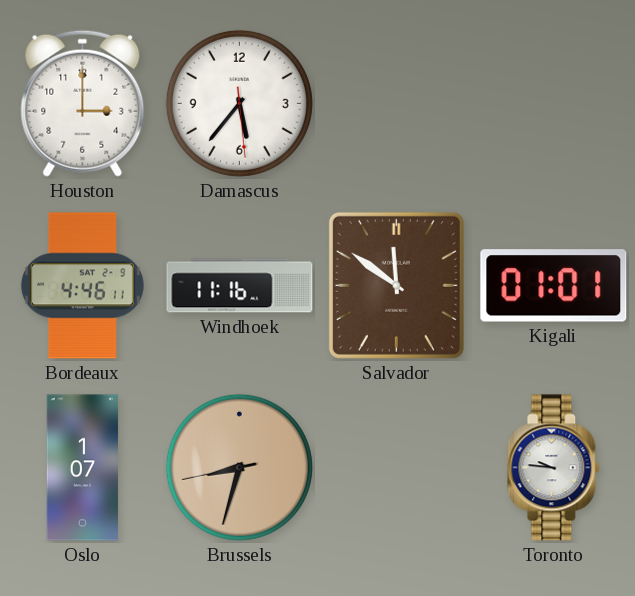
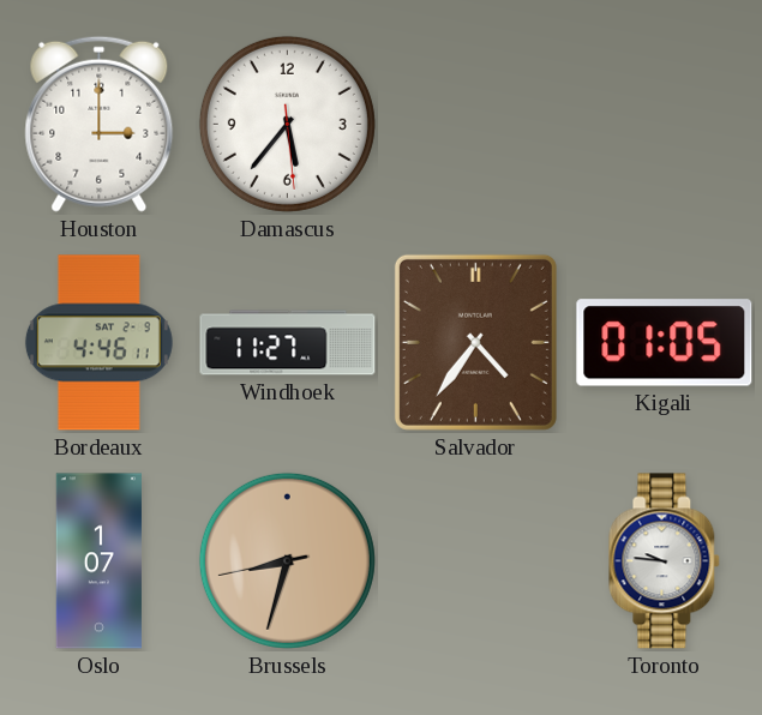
Windhoek: 11:16 -> 11:27 (288, 343)
Salvador: 11:51 -> 4:36 (475, 342)
Kigali: 01:01 -> 01:05 (665, 343)
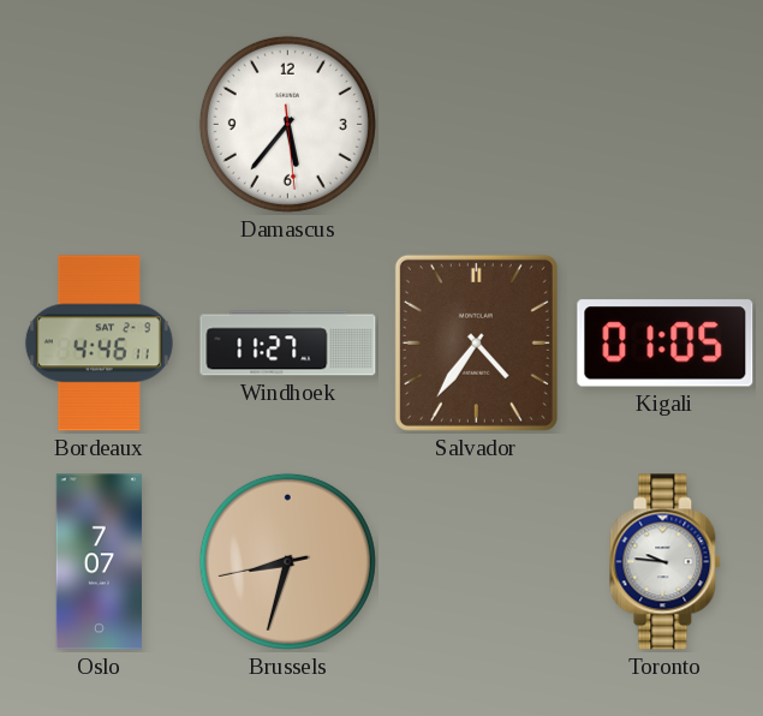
Houston: 3:00 -> none (100, 124)
Oslo: 1:07 -> 7:07 (99, 562)
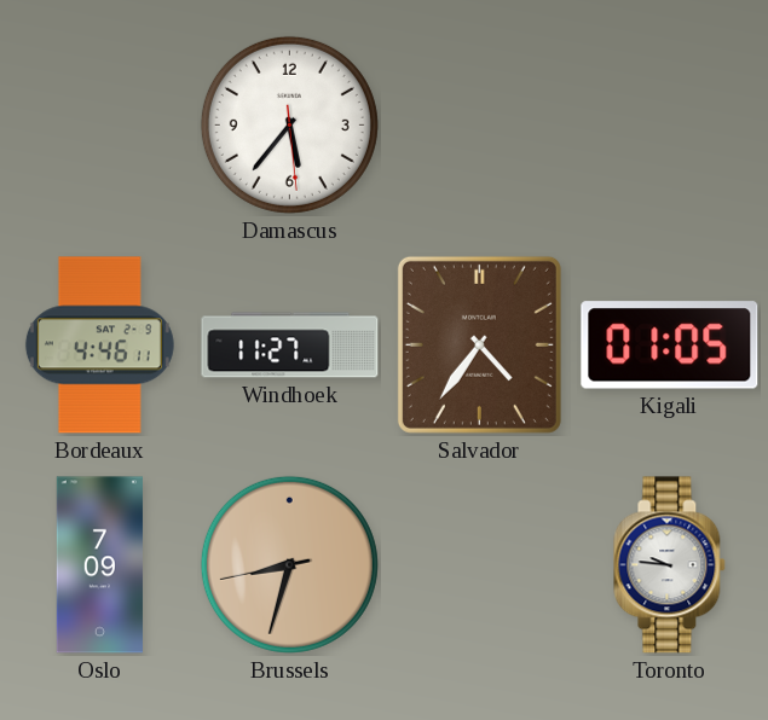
Oslo: 7:07 -> 7:09 (99, 565)
